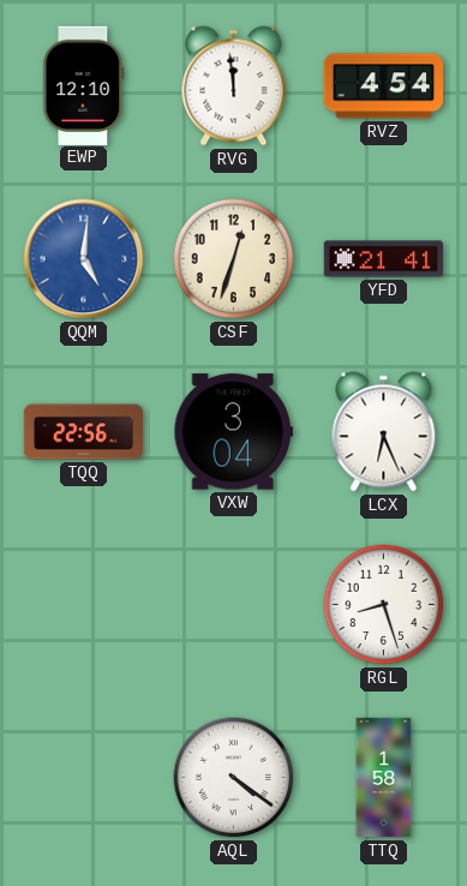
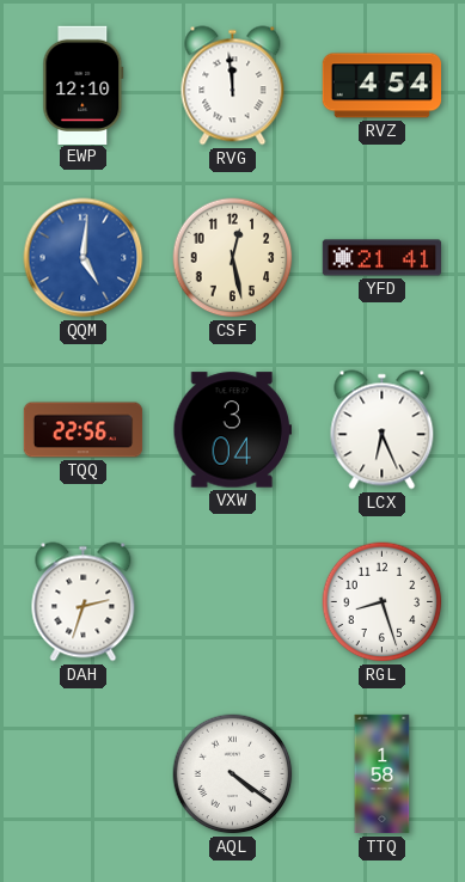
CSF: 12:33 -> 12:28 (233, 258)
DAH: none -> 2:33 (84, 602)
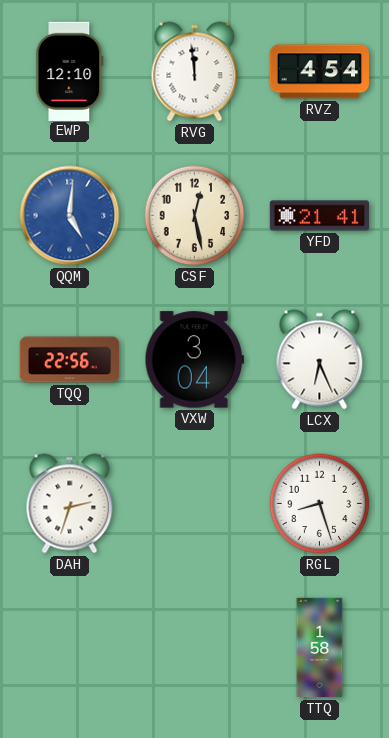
AQL: 4:21 -> none (233, 774)
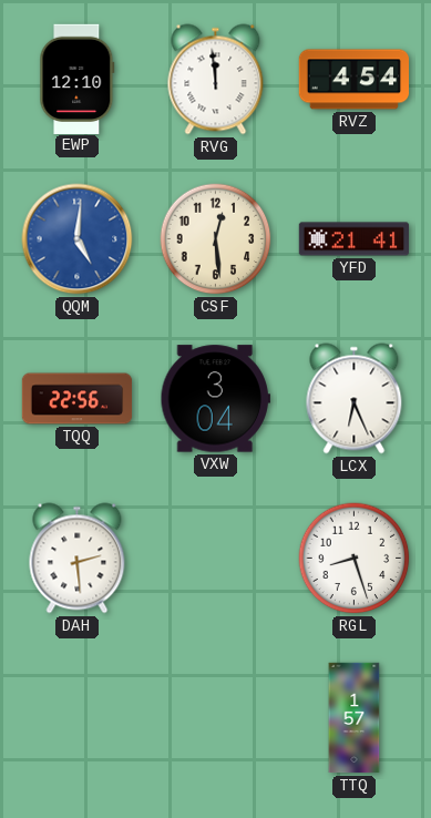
CSF: 12:28 -> 12:29 (216, 239)
DAH: 2:33 -> 2:29 (78, 559)
TTQ: 1:58 -> 1:57 (355, 718)
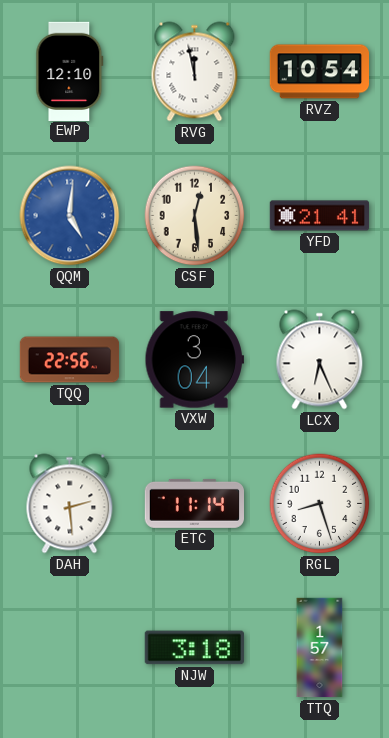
RVG: 11:59 -> 11:58 (195, 72)
RVZ: 4:54 -> 10:54 (320, 72)
ETC: none -> 11:14 (194, 503)
NJW: none -> 3:18 (194, 648)
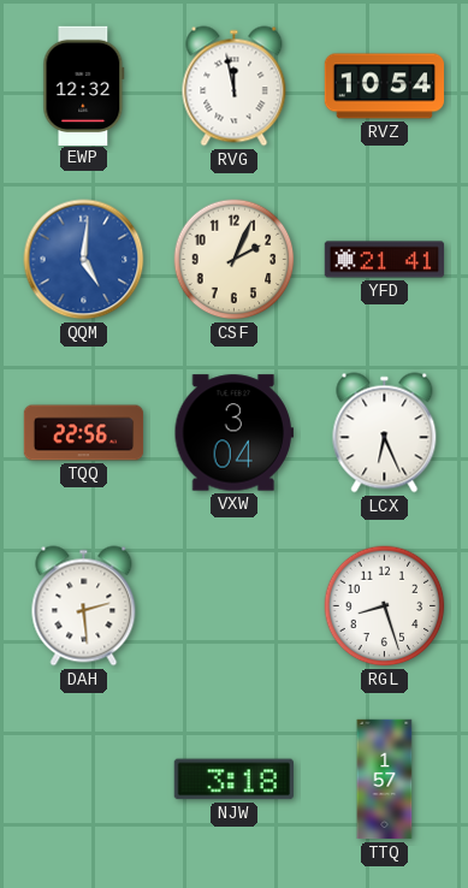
EWP: 12:10 -> 12:32 (84, 85)
CSF: 12:29 -> 2:04 (235, 260)
ETC: 11:14 -> none (194, 503)
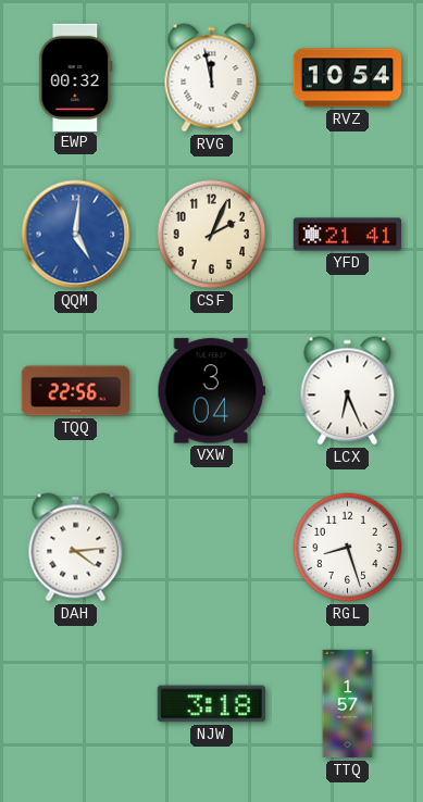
EWP: 12:32 -> 00:32 (76, 77)
DAH: 2:29 -> 4:14 (76, 548)
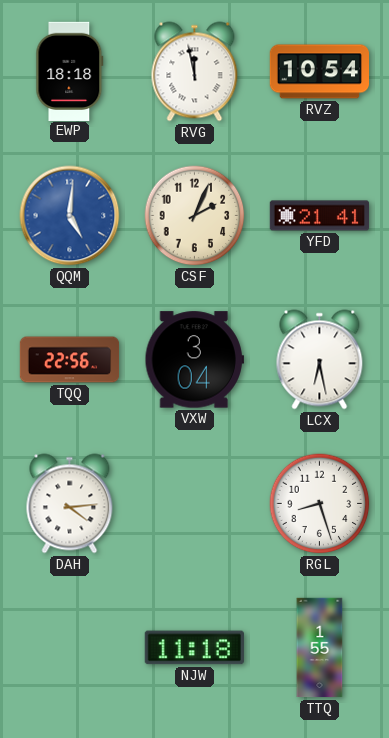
EWP: 00:32 -> 18:18 (70, 71)
LCX: 6:26 -> 6:28 (320, 360)
NJW: 3:18 -> 11:18 (194, 648)
TTQ: 1:57 -> 1:55 (320, 648)
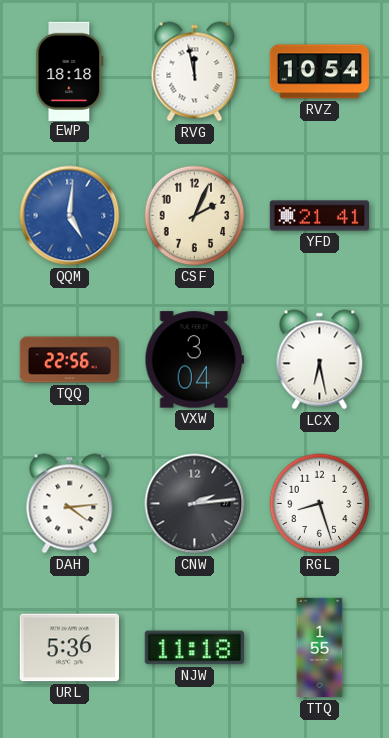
CNW: none -> 2:14 (195, 504)
URL: none -> 5:36 (69, 648)
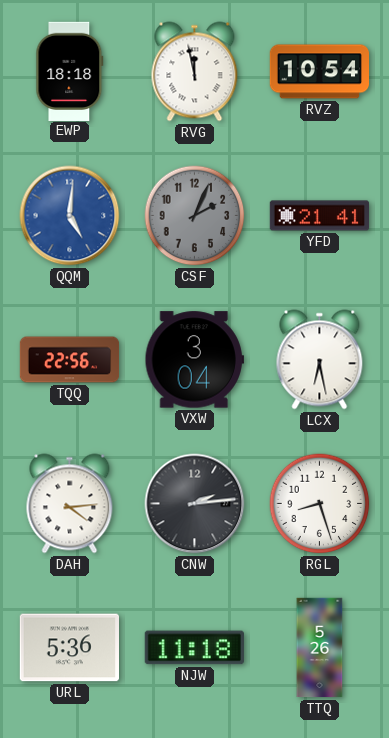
CSF dial: cream -> grey (195, 216)
TTQ: 1:55 -> 5:26 (320, 648)
